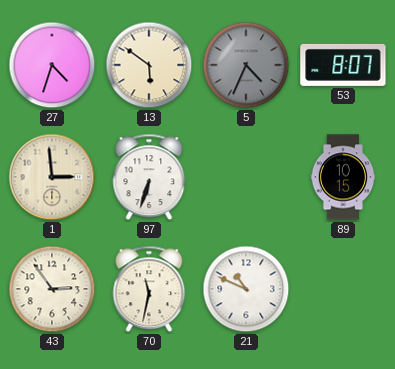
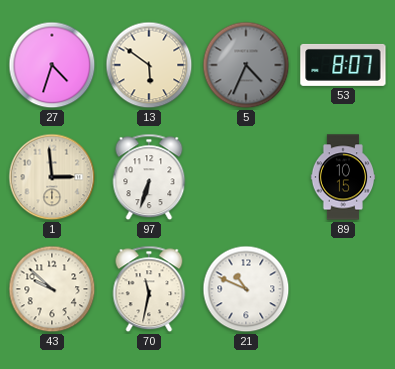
43: 2:54 -> 9:52 (52, 289)
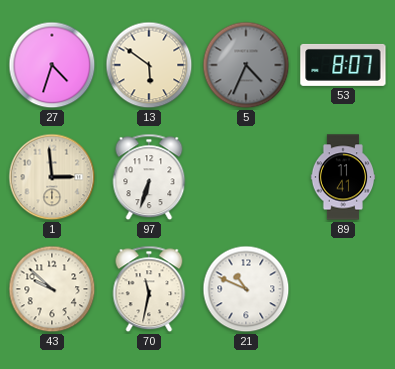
89: 10:15 -> 11:41 (343, 177)
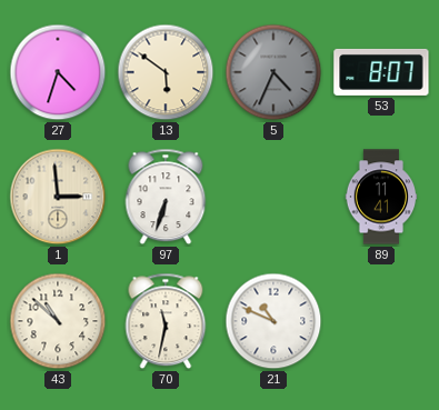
43: 9:52 -> 10:52 (58, 321)
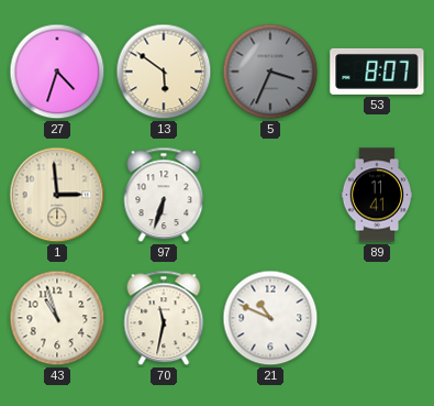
5: 4:34 -> 3:34 (270, 72)
43: 10:52 -> 10:57 (57, 318)
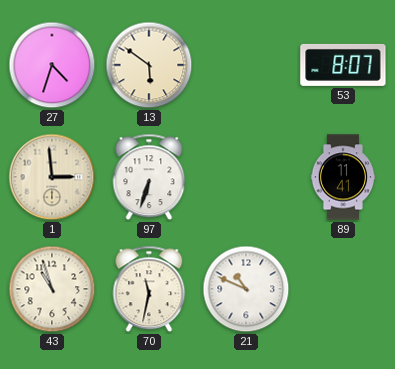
5: 3:34 -> none (270, 72)
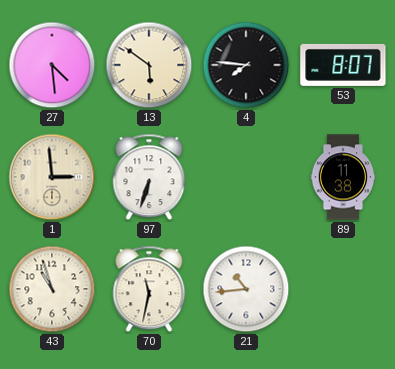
27: 4:33 -> 4:29 (52, 65)
4: none -> 7:46 (246, 65)
89: 11:41 -> 11:38 (343, 177)
21: 10:49 -> 10:44 (246, 289)
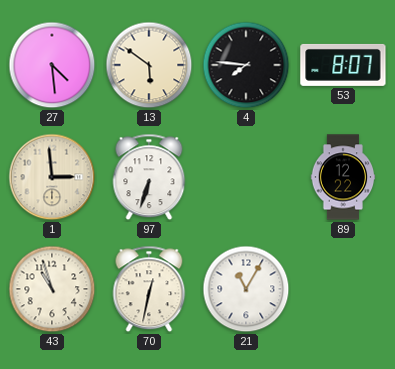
89: 11:38 -> 12:22 (343, 177)
70: 11:32 -> 12:32 (149, 289)
21: 10:44 -> 11:05 (246, 289)
